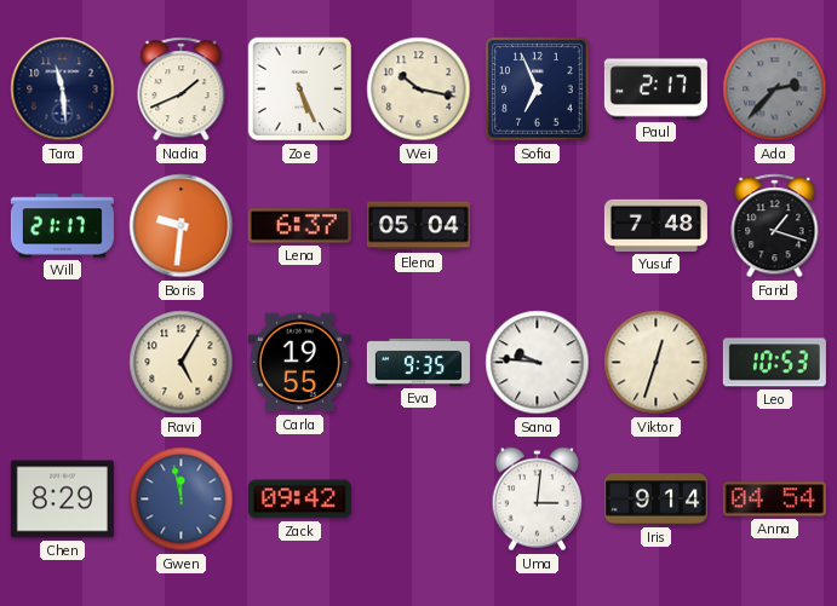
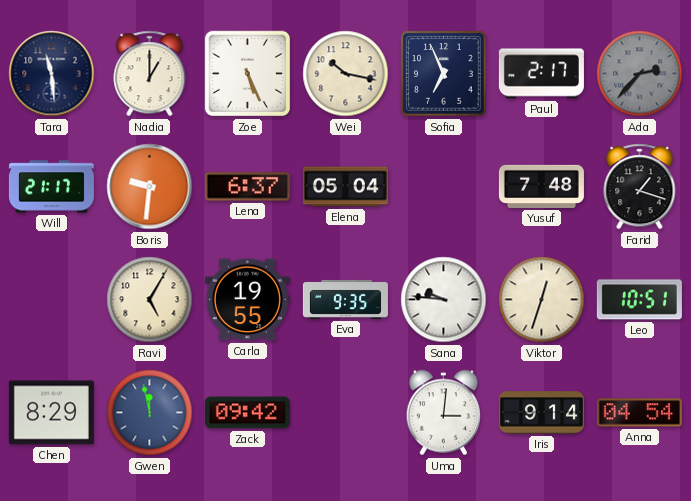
Nadia: 1:41 -> 1:00 (150, 74)
Leo: 10:53 -> 10:51 (639, 300)
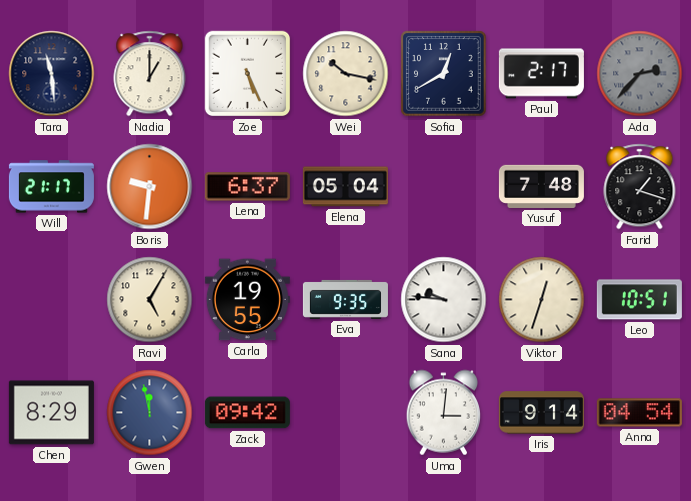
Sofia: 6:56 -> 12:40 (444, 74)
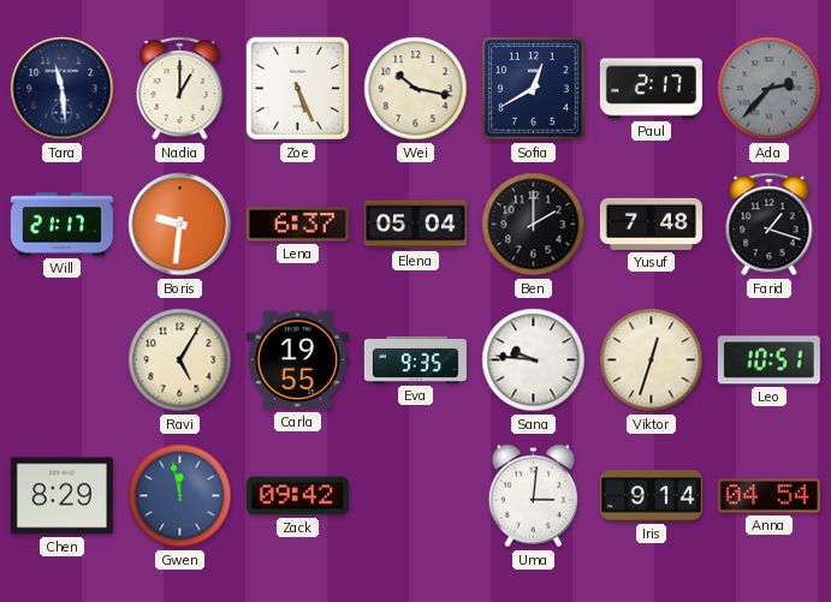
Ben: none -> 2:00 (534, 225)
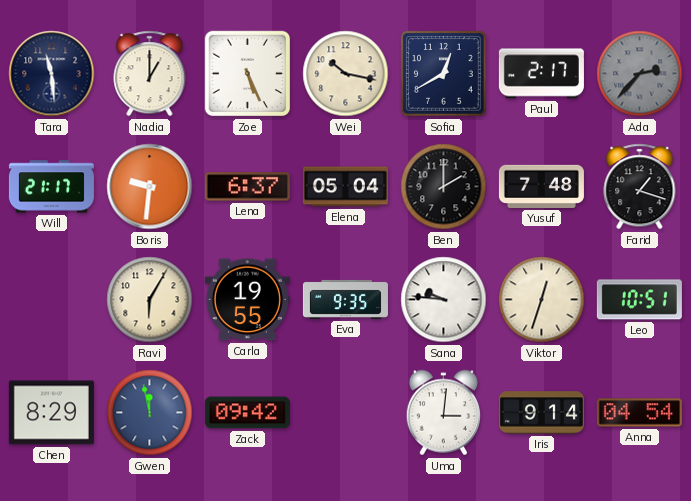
Ravi: 5:05 -> 6:05 (150, 300)
